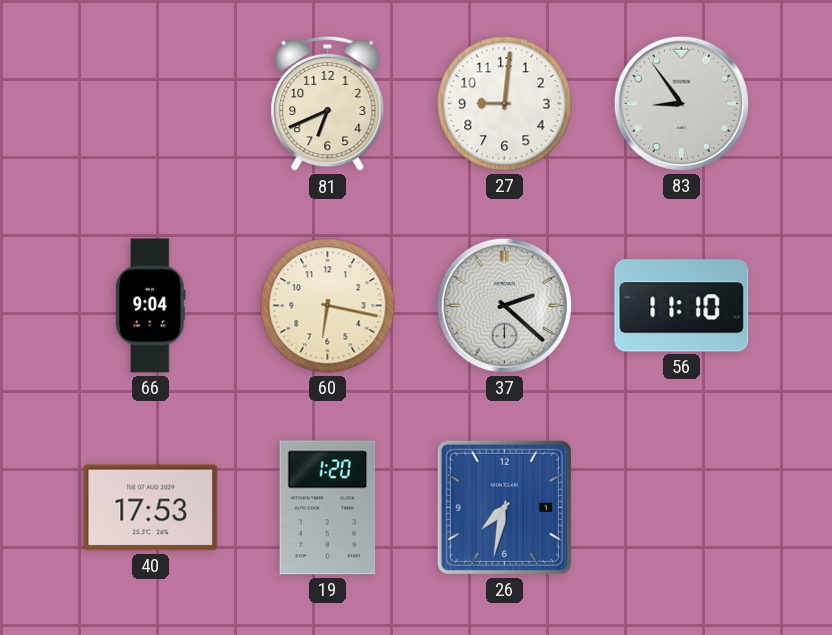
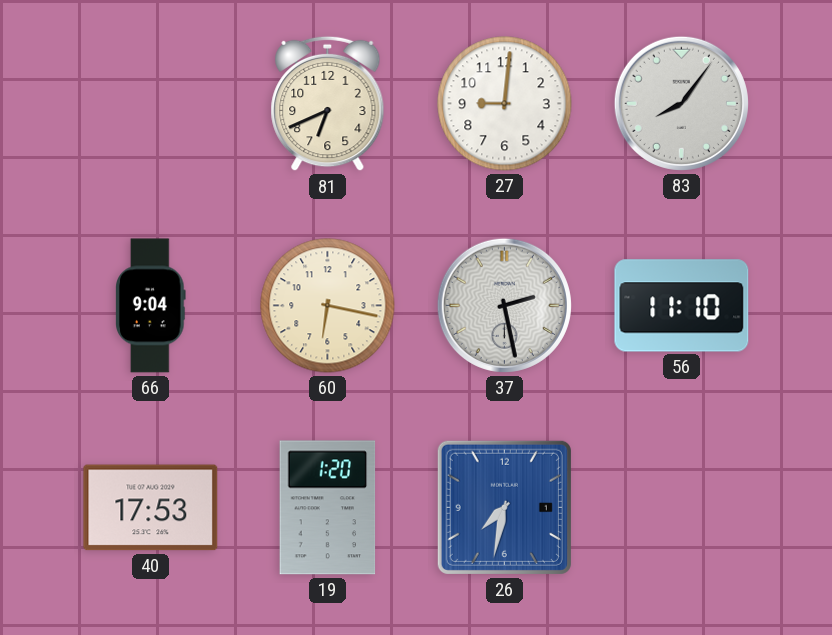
83: 8:54 -> 8:06 (681, 103)
37: 2:22 -> 2:28 (504, 305)
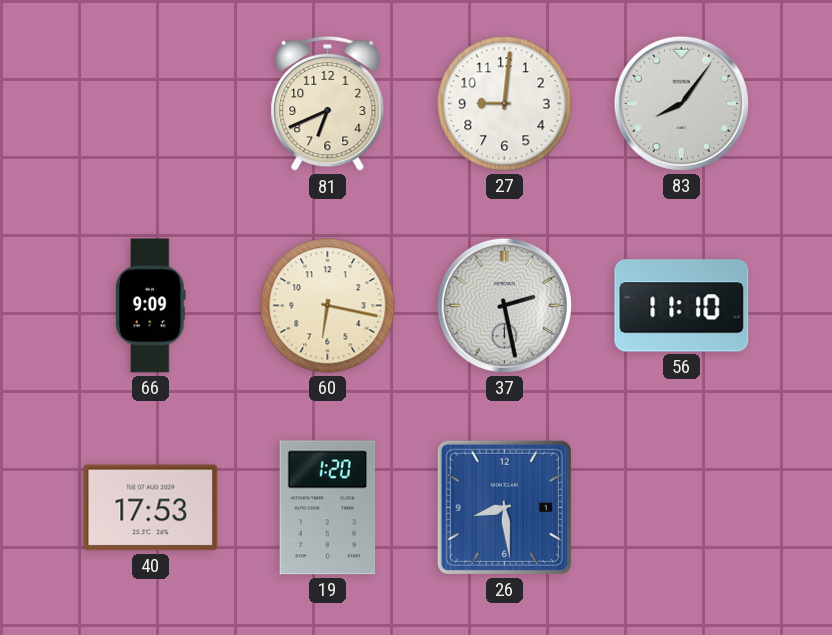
66: 9:04 -> 9:09 (151, 306)
26: 7:32 -> 8:29 (504, 507)
